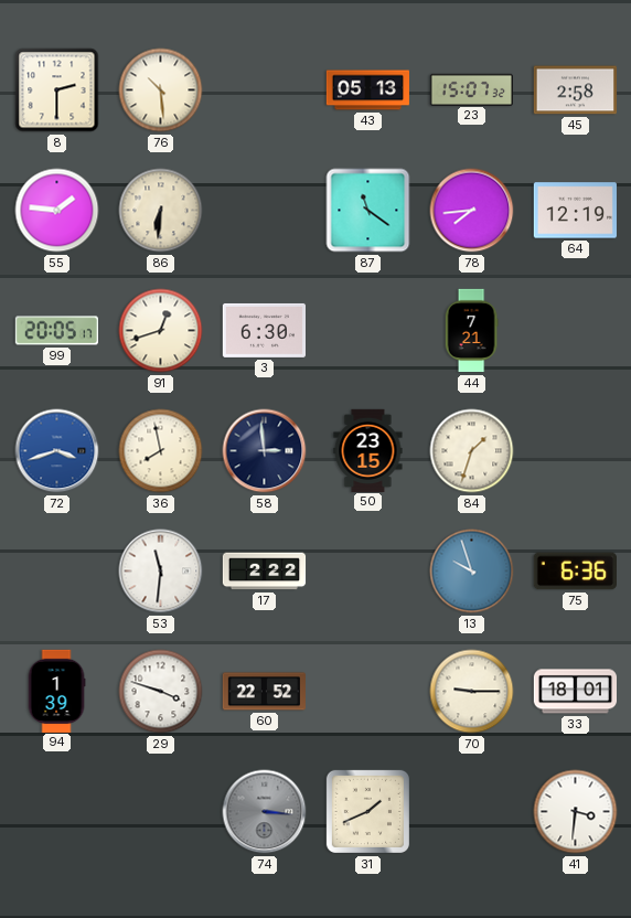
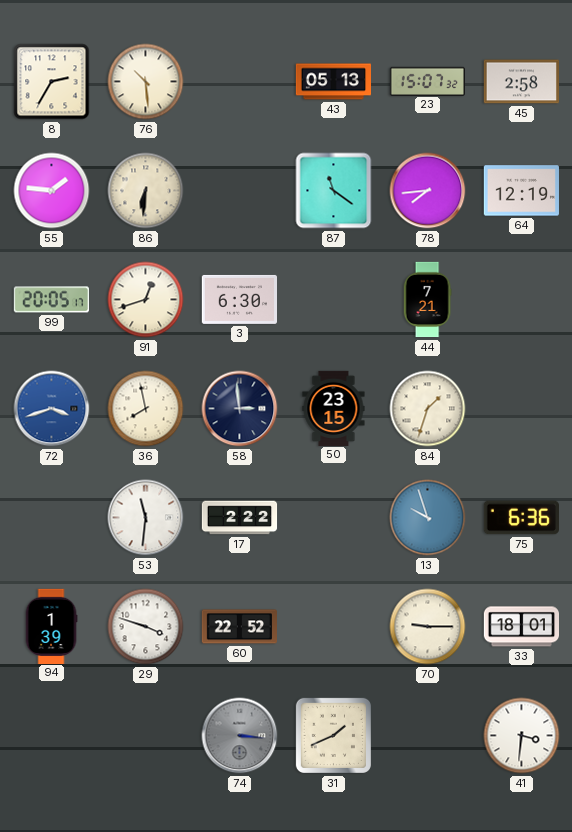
8: 2:30 -> 2:35 (52, 82)
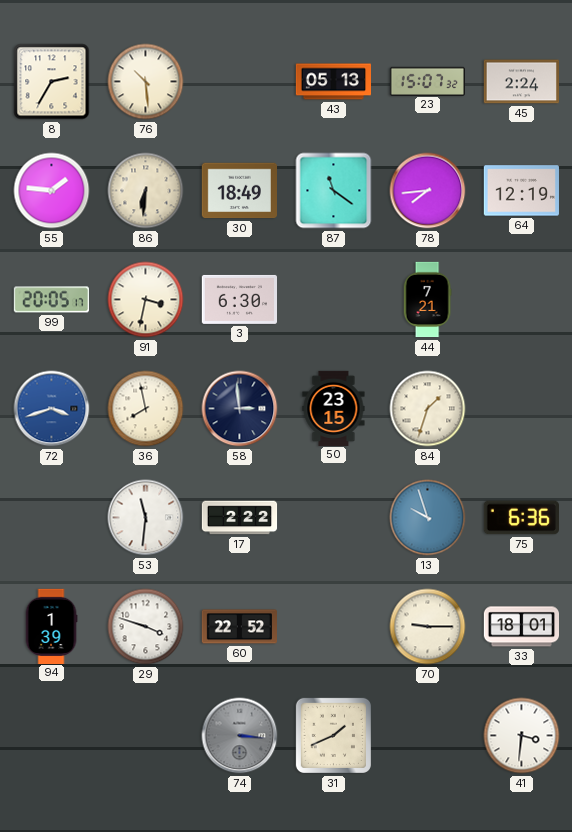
45: 2:58 -> 2:24 (521, 82)
30: none -> 18:49 (239, 191)
91: 12:42 -> 3:32 (146, 300)
